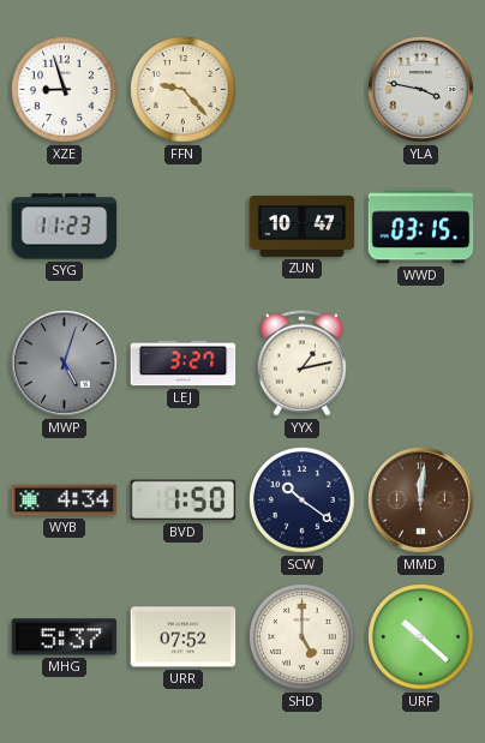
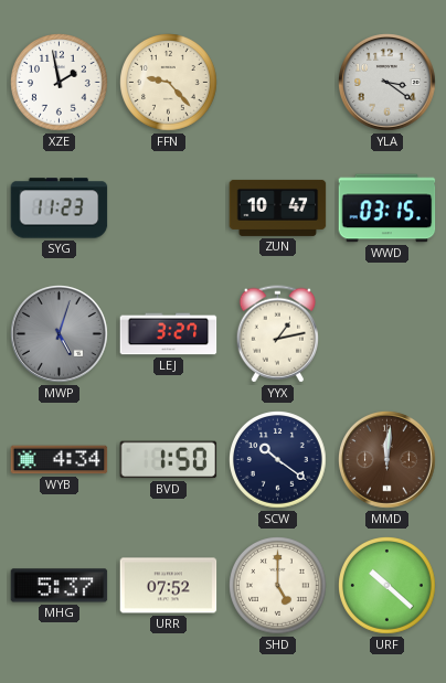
XZE: 8:57 -> 1:58 (60, 83)
YLA: 3:47 -> 3:21 (387, 83)
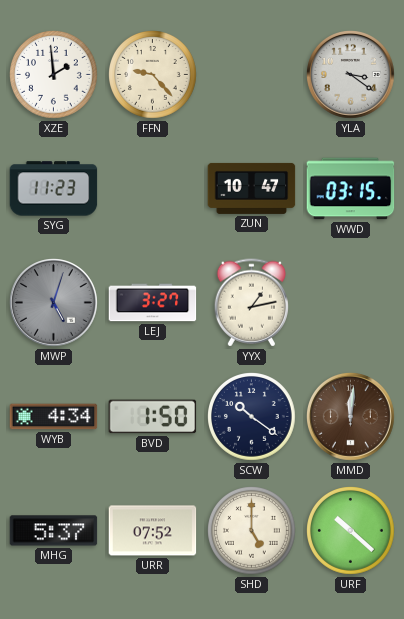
XZE: 1:58 -> 1:59 (54, 75)
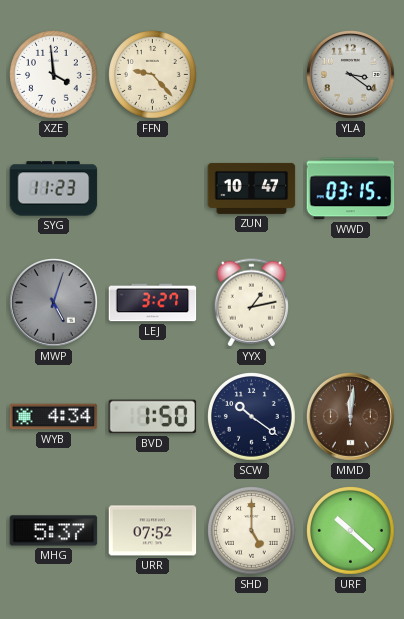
XZE: 1:59 -> 3:59 (54, 75)
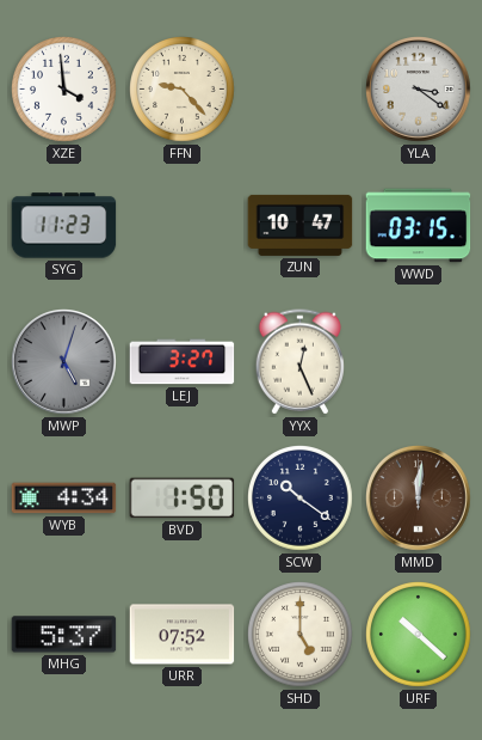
YYX: 1:13 -> 12:26 (299, 362)
